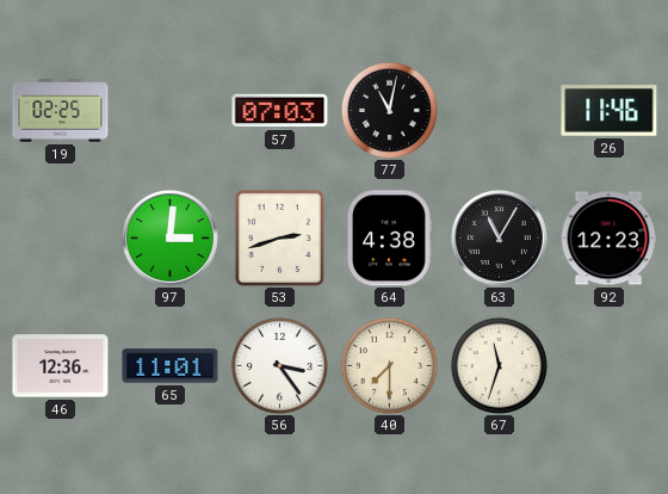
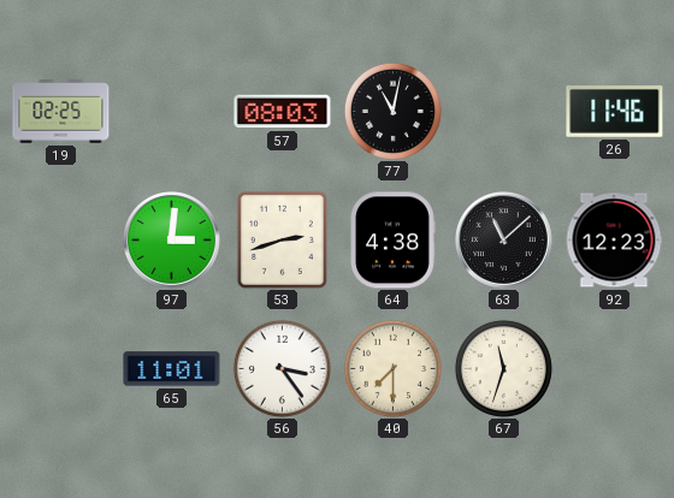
57: 07:03 -> 08:03 (283, 112)
63: 11:05 -> 11:08 (504, 241)
46: 12:36 -> none (61, 366)
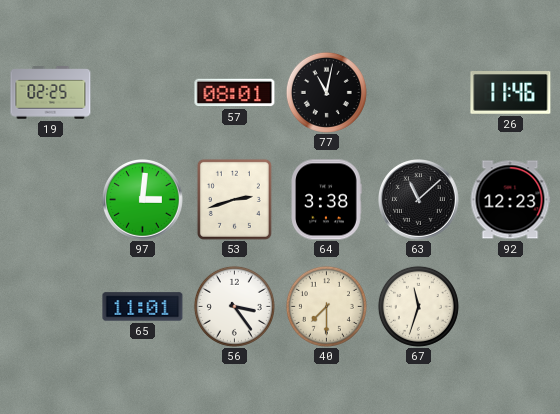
57: 08:03 -> 08:01 (235, 93)
64: 4:38 -> 3:38 (326, 200)
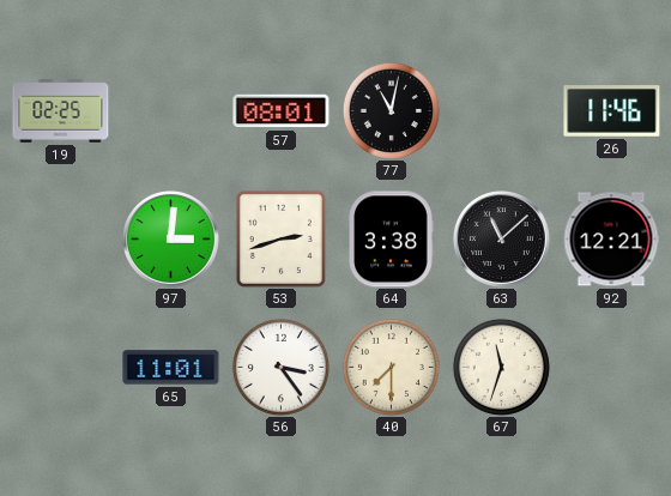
92: 12:23 -> 12:21 (611, 240)
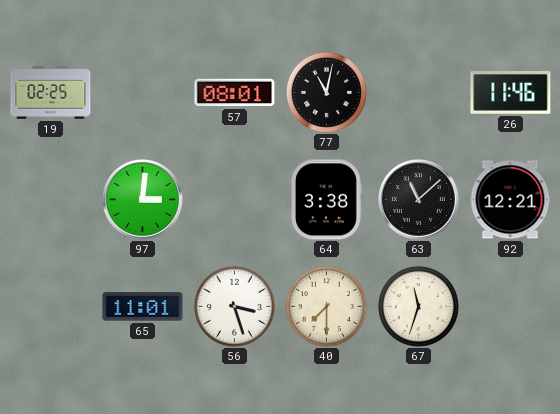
53: 2:42 -> none (280, 238)
56: 3:24 -> 3:27 (234, 306)
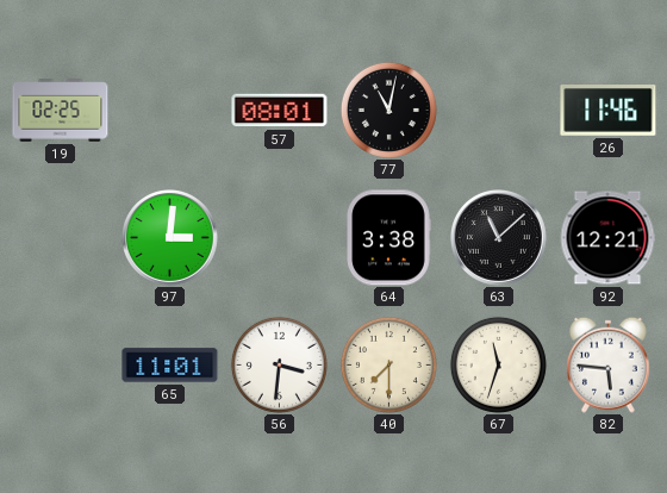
56: 3:27 -> 3:31 (279, 364)
82: none -> 5:46 (607, 364)
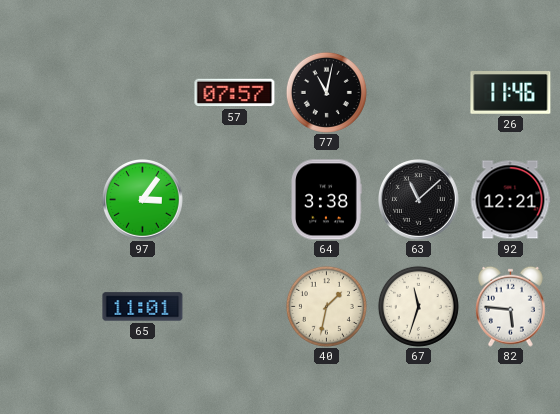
19: 02:25 -> none (61, 111)
57: 08:01 -> 07:57 (235, 93)
97: 3:01 -> 3:06 (143, 200)
56: 3:31 -> none (279, 364)
40: 7:30 -> 1:32 (326, 306)
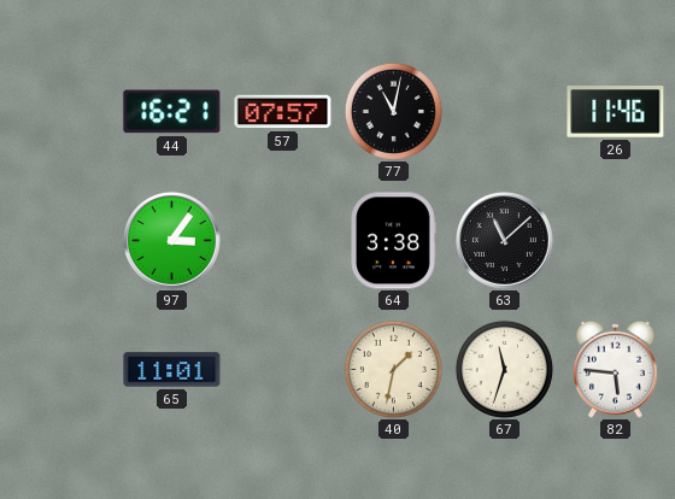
44: none -> 16:21 (172, 112)
92: 12:21 -> none (510, 200)
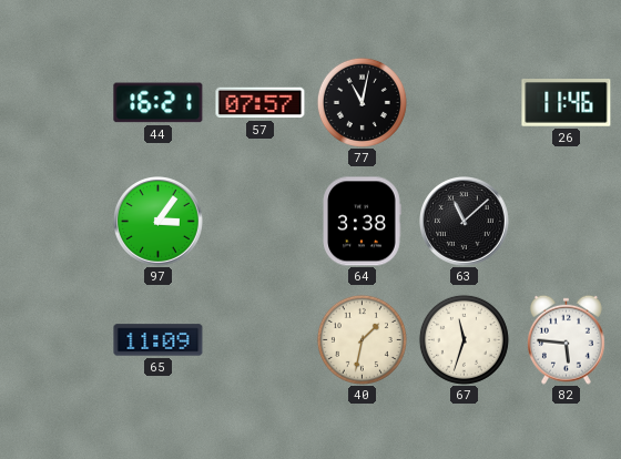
65: 11:01 -> 11:09 (159, 340)
